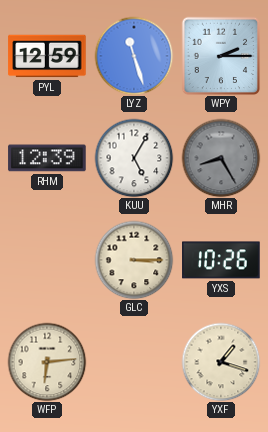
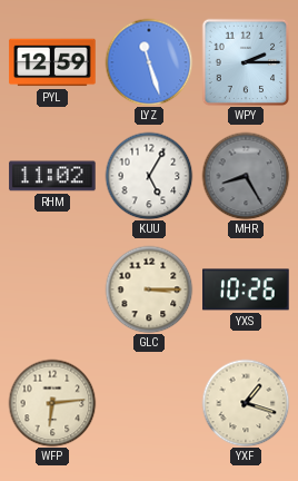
RHM: 12:39 -> 11:02 (52, 176)
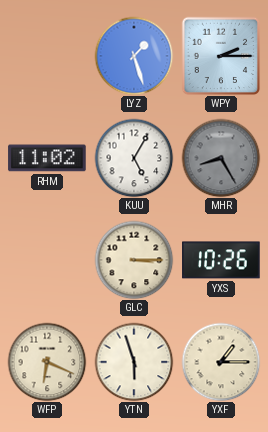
PYL: 12:59 -> none (52, 62)
LYZ: 11:27 -> 1:27 (134, 56)
WFP: 6:14 -> 6:19 (47, 362)
YTN: none -> 5:57 (134, 362)
YXF: 1:18 -> 1:15 (221, 362)
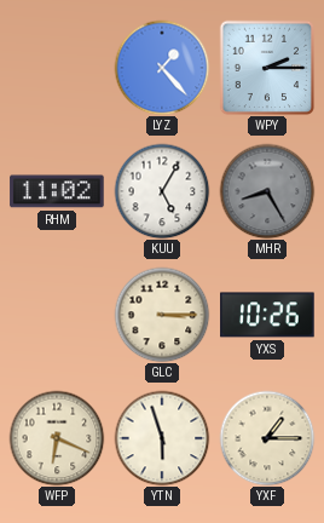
LYZ: 1:27 -> 1:23 (162, 68)
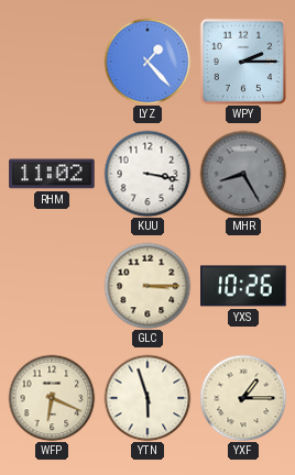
KUU: 5:05 -> 3:17 (147, 174)
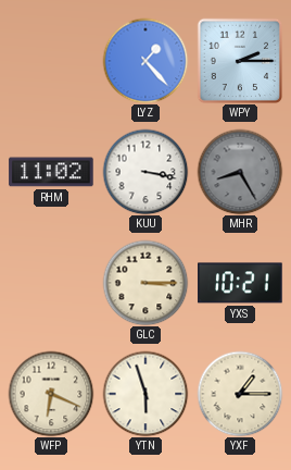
YXS: 10:26 -> 10:21 (240, 283)
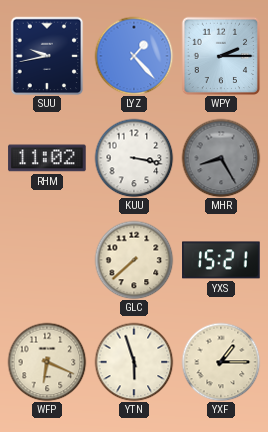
SUU: none -> 9:43 (47, 56)
GLC: 3:15 -> 7:38 (134, 260)
YXS: 10:21 -> 15:21 (221, 260)
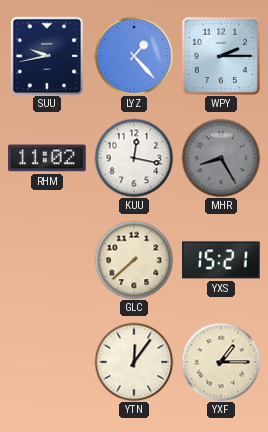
KUU: 3:17 -> 12:17 (134, 158)
WFP: 6:19 -> none (47, 362)
YTN: 5:57 -> 12:06 (134, 362)
